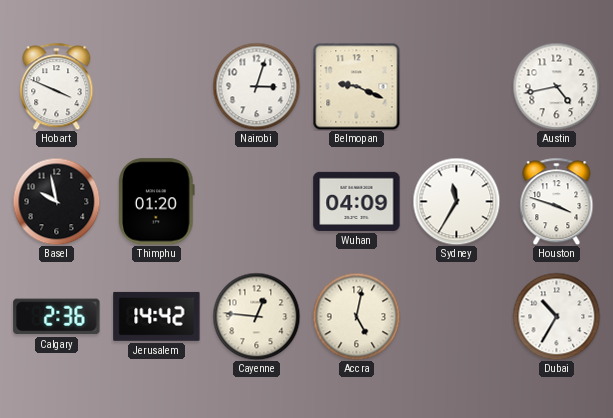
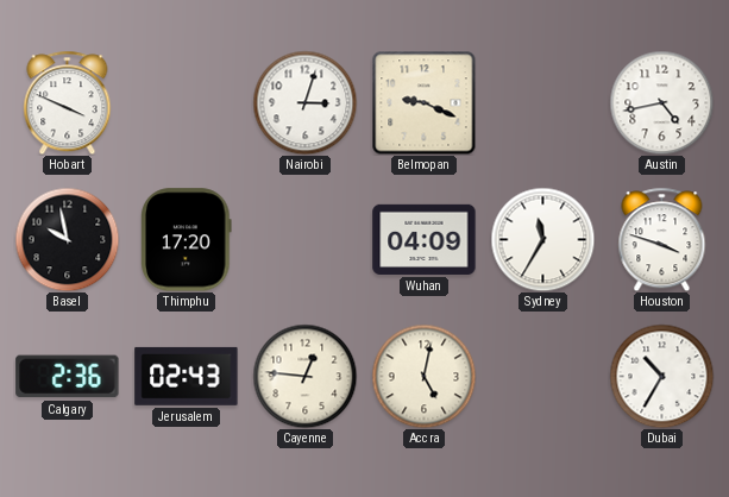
Thimphu: 01:20 -> 17:20 (187, 240)
Jerusalem: 14:42 -> 02:43 (187, 376)
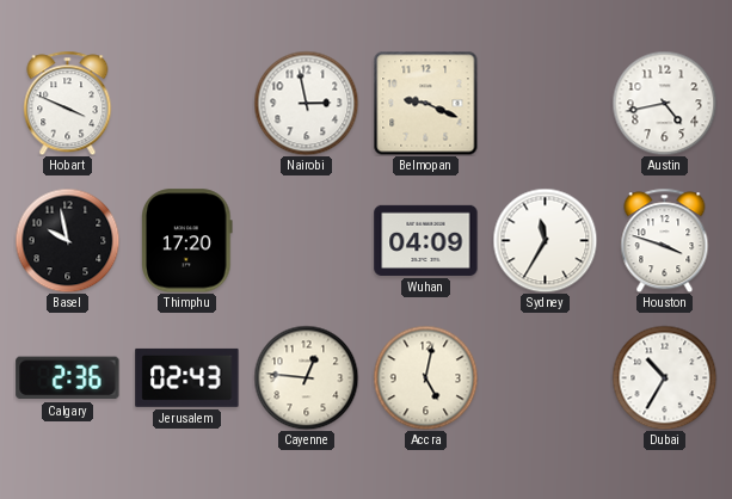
Nairobi: 3:03 -> 2:58 (306, 103)
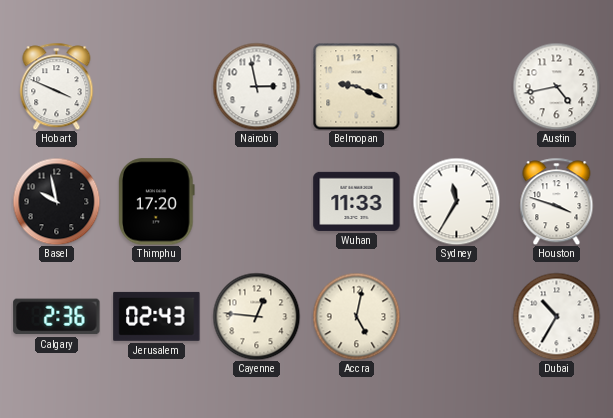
Wuhan: 04:09 -> 11:33 (357, 201)
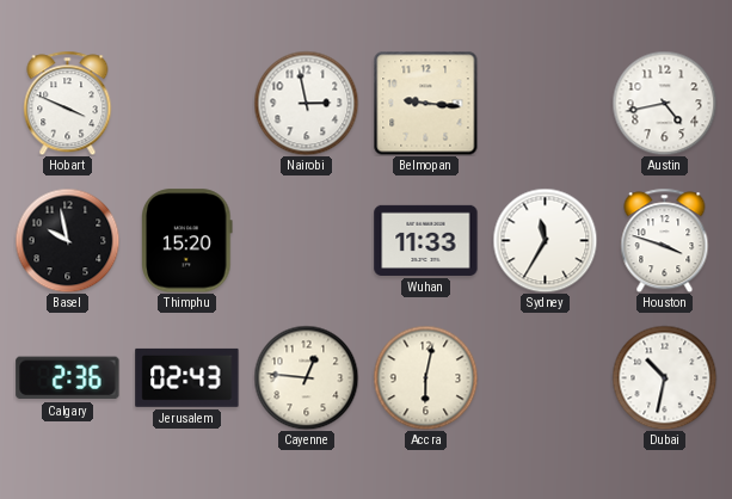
Belmopan: 9:19 -> 9:16 (425, 103)
Thimphu: 17:20 -> 15:20 (187, 241)
Accra: 5:02 -> 6:02 (425, 377)
Dubai: 10:35 -> 10:32 (664, 377)
